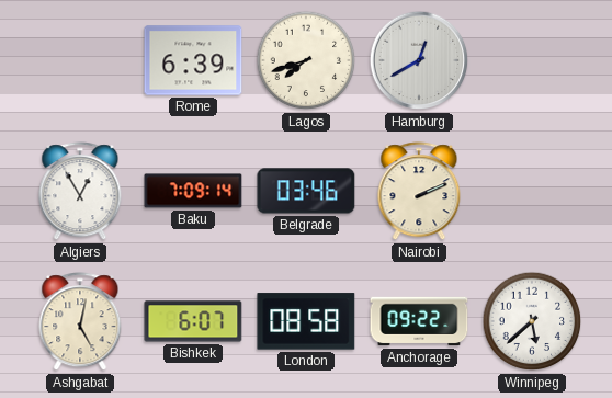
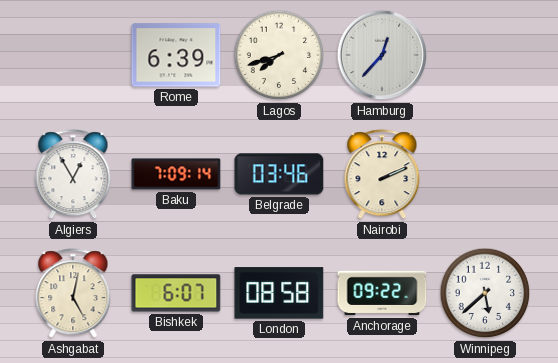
Hamburg: 12:40 -> 12:37 (382, 55)
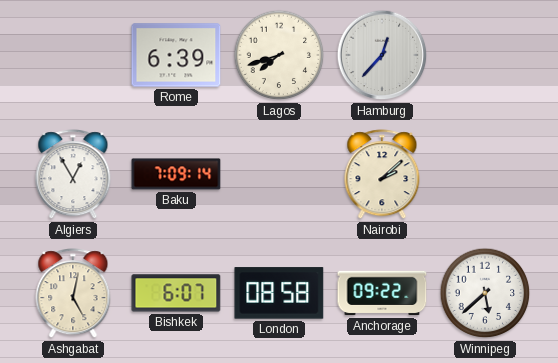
Belgrade: 03:46 -> none (279, 174)
Nairobi: 2:11 -> 2:08 (382, 175)
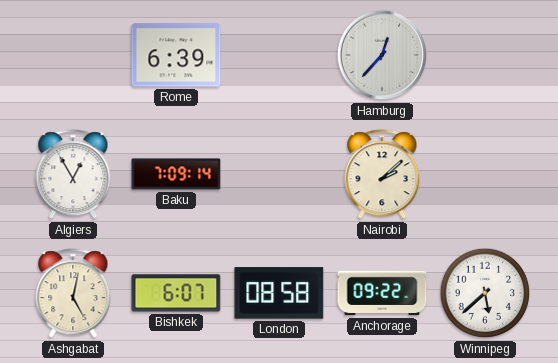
Lagos: 7:42 -> none (279, 55)
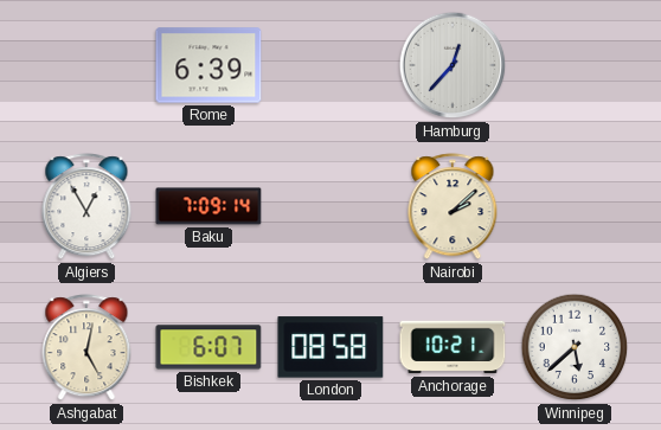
Anchorage: 09:22 -> 10:21 (453, 347)
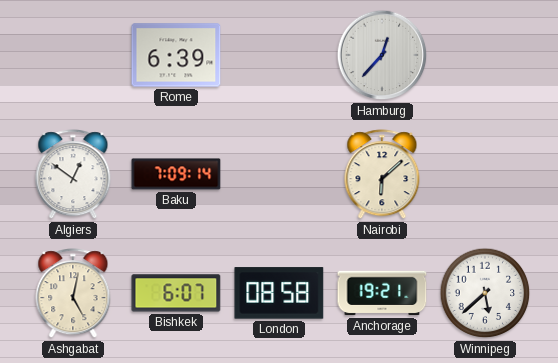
Algiers: 12:55 -> 12:51 (73, 175)
Nairobi: 2:08 -> 6:08 (382, 175)
Anchorage: 10:21 -> 19:21 (382, 293)
